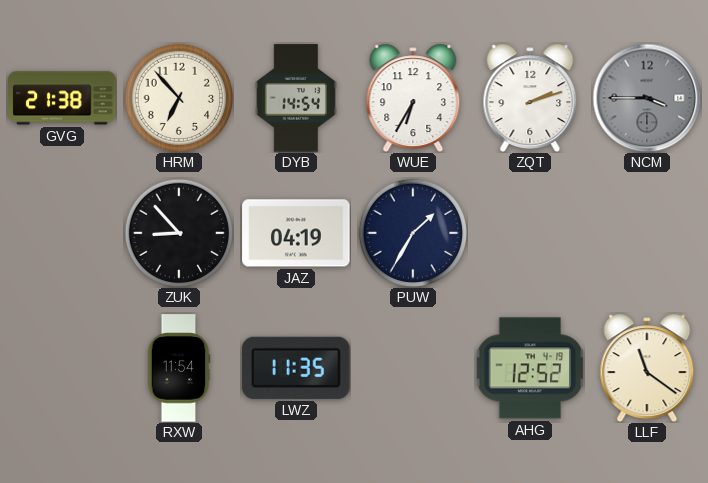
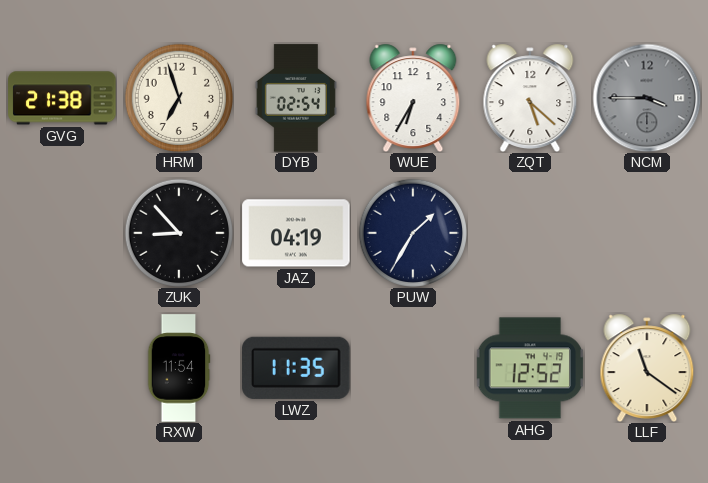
HRM: 6:53 -> 6:57 (178, 97)
DYB: 14:54 -> 02:54 (296, 98)
ZQT: 2:12 -> 5:22 (530, 98)
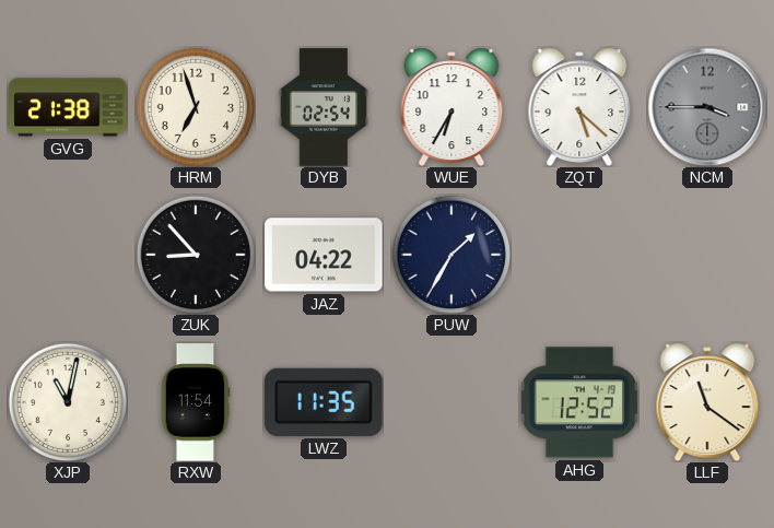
JAZ: 04:19 -> 04:22 (324, 255)
XJP: none -> 11:02 (67, 401)
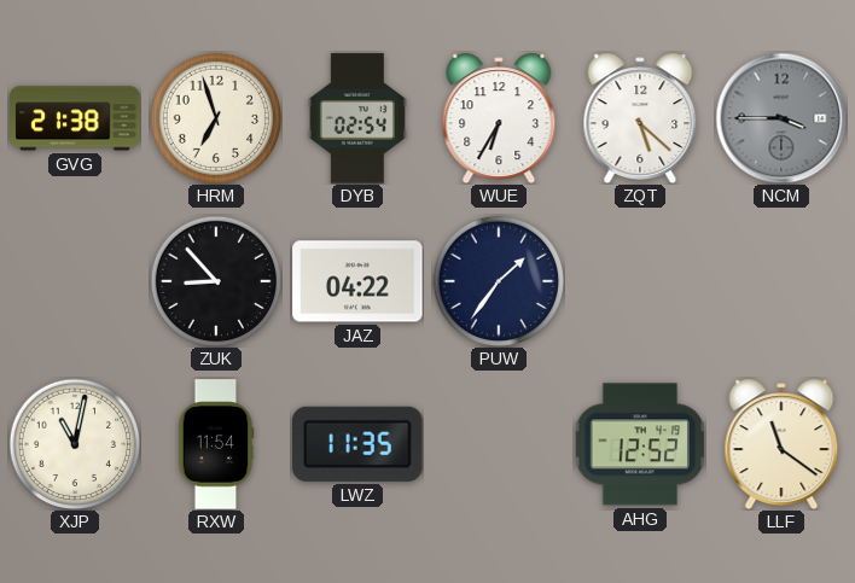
PUW: 1:35 -> 1:36 (498, 280)
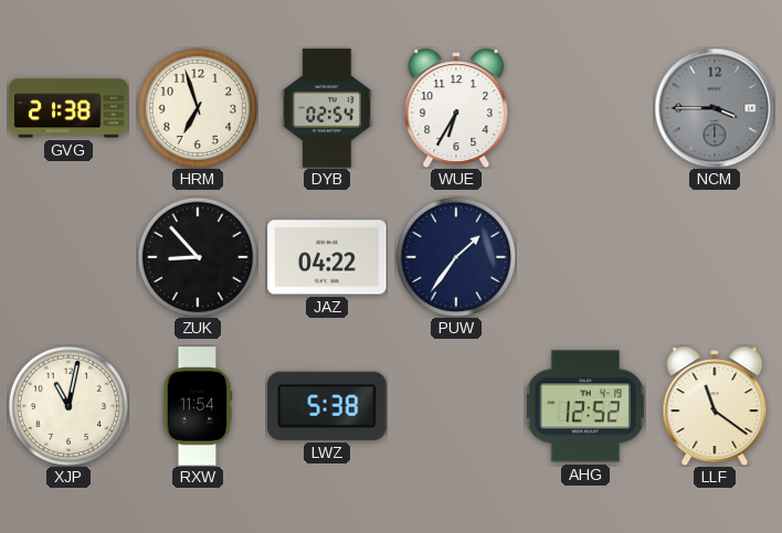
ZQT: 5:22 -> none (640, 118)
LWZ: 11:35 -> 5:38 (327, 406)
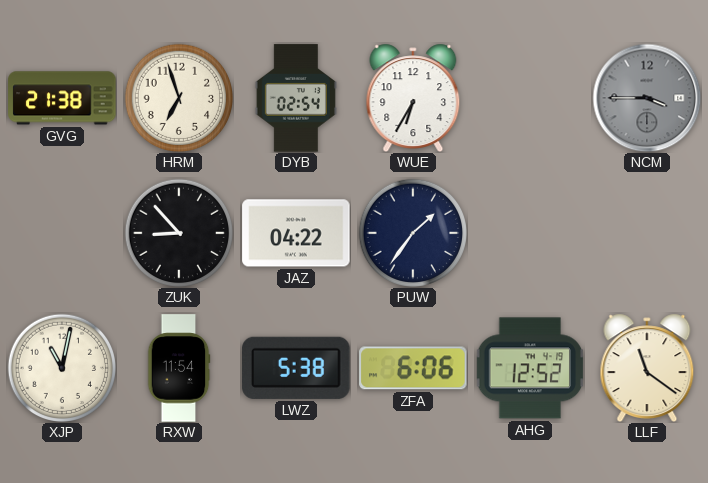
ZFA: none -> 6:06 (413, 368)
